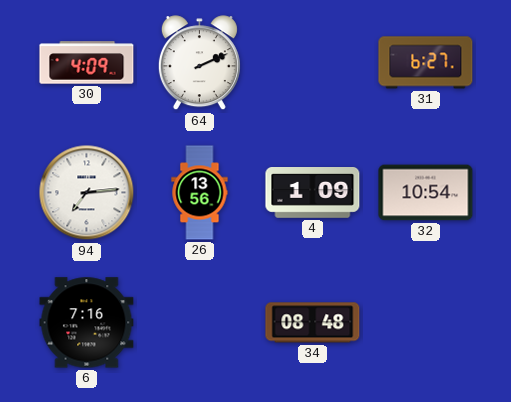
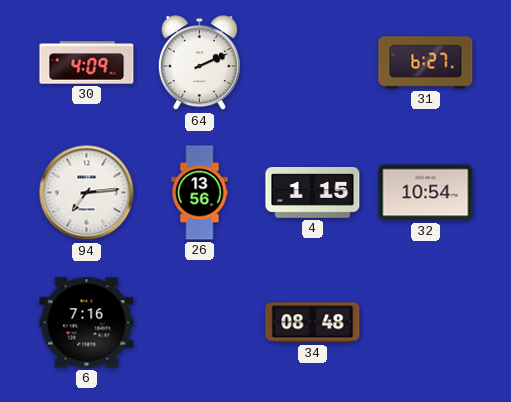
4: 1:09 -> 1:15 (313, 193)
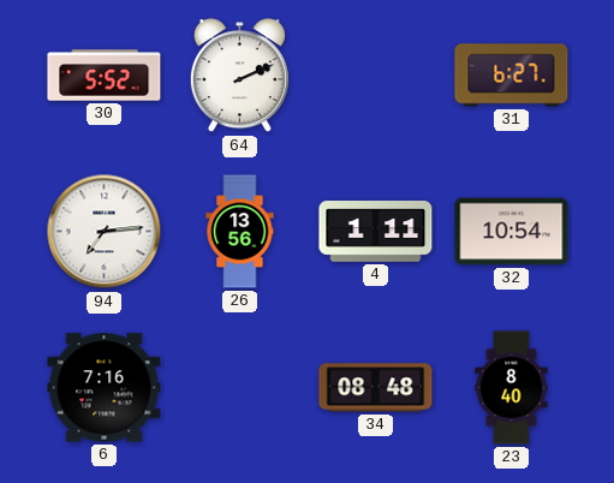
30: 4:09 -> 5:52 (105, 76)
4: 1:15 -> 1:11 (376, 232)
23: none -> 8:40 (512, 388)
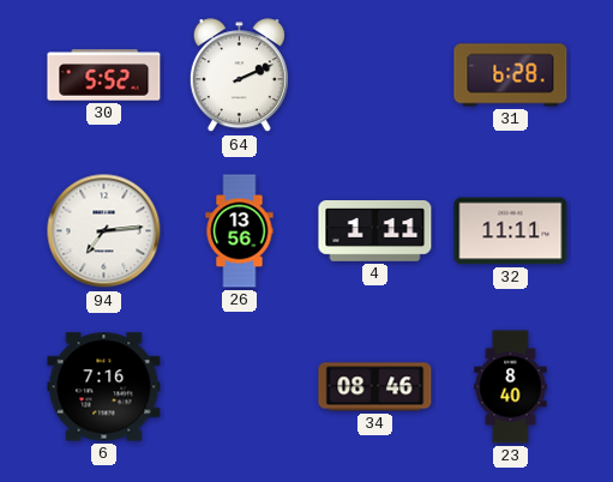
31: 6:27 -> 6:28 (511, 76)
32: 10:54 -> 11:11 (511, 231)
34: 08:48 -> 08:46 (375, 387)
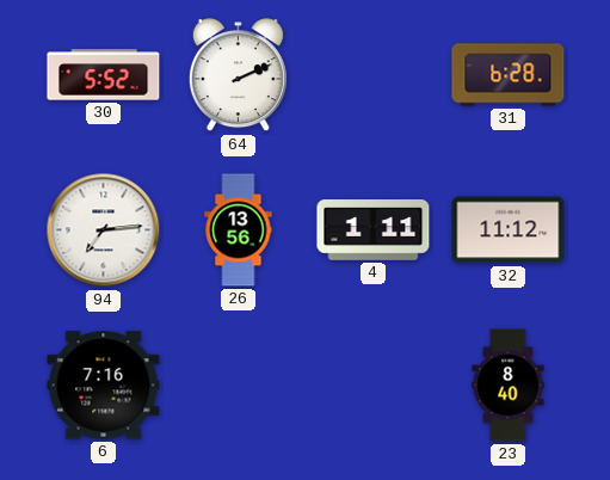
32: 11:11 -> 11:12 (509, 230)
34: 08:46 -> none (375, 387)
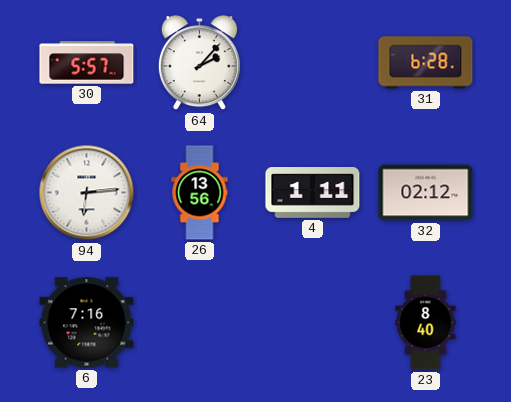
30: 5:52 -> 5:57 (87, 63)
64: 2:11 -> 2:07 (199, 63)
94: 7:14 -> 6:14 (87, 193)
32: 11:12 -> 02:12 (426, 193)
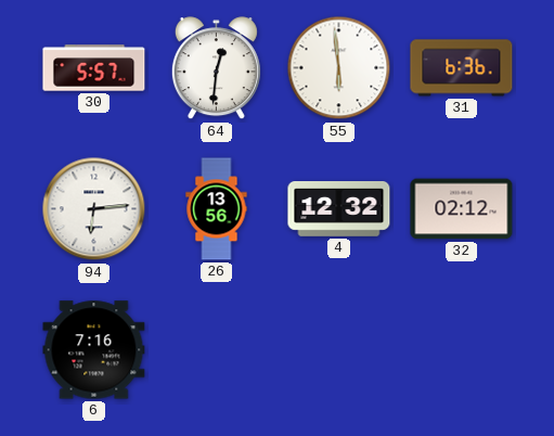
64: 2:07 -> 12:31 (216, 68)
55: none -> 5:59 (339, 68)
31: 6:28 -> 6:36 (462, 68)
4: 1:11 -> 12:32 (339, 209)
23: 8:40 -> none (426, 323)
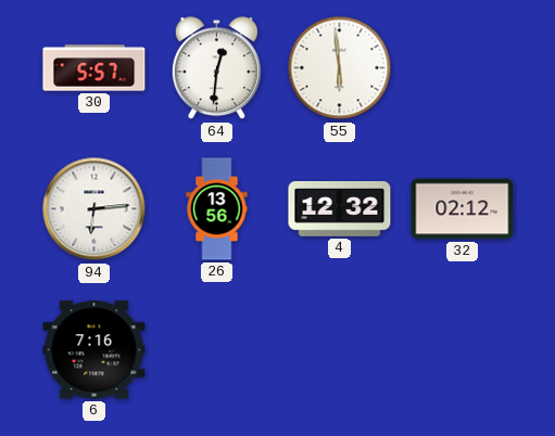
31: 6:36 -> none (462, 68)
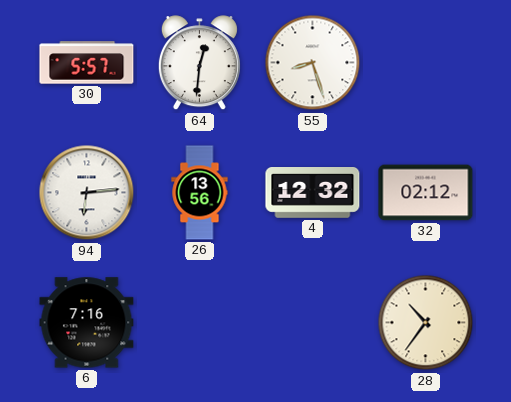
55: 5:59 -> 8:27 (313, 63)
28: none -> 10:36 (426, 323)
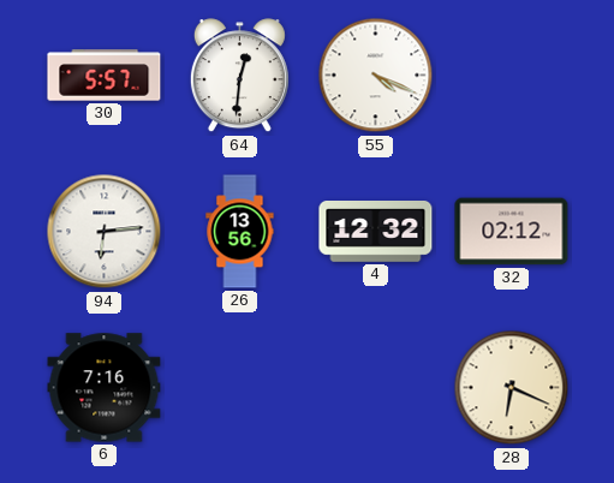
55: 8:27 -> 4:19 (376, 76)
28: 10:36 -> 6:19 (512, 388)
